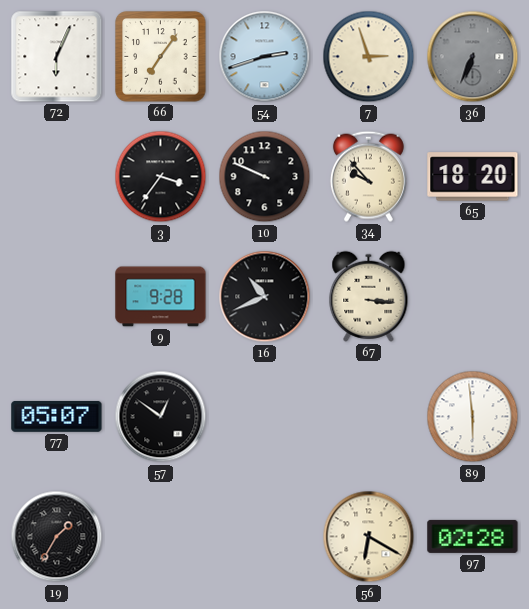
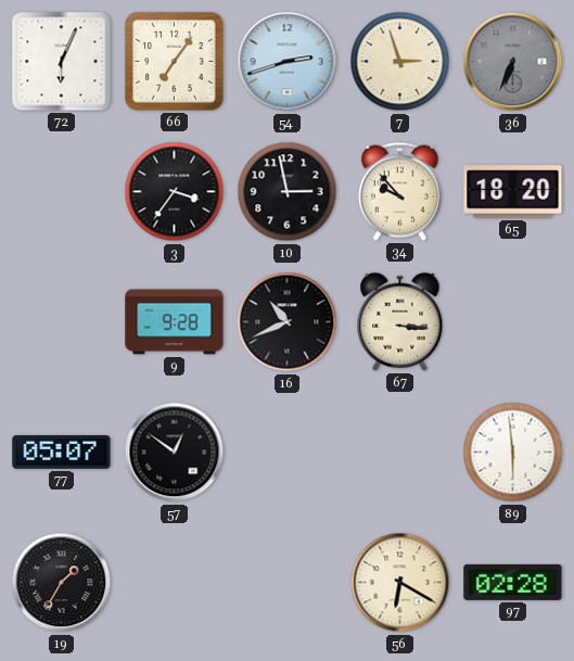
10: 9:49 -> 2:58 (288, 192)
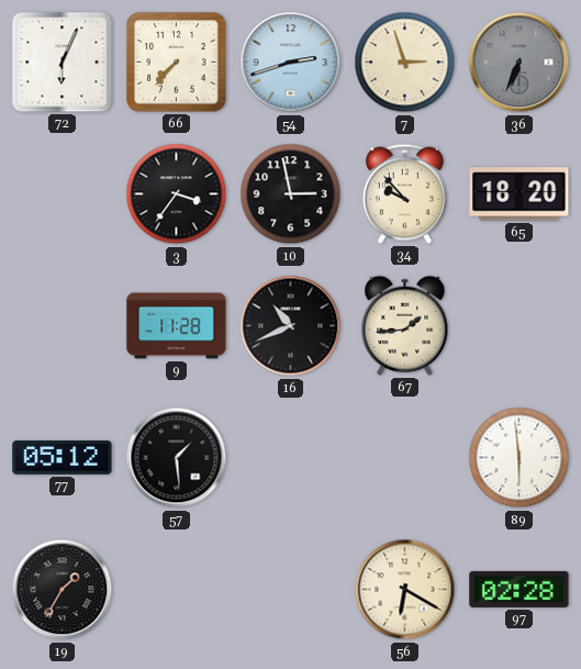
66: 7:06 -> 7:37 (177, 63)
9: 9:28 -> 11:28 (177, 326)
67: 3:16 -> 1:44 (405, 325)
77: 05:07 -> 05:12 (63, 457)
57: 12:51 -> 1:29 (177, 458)
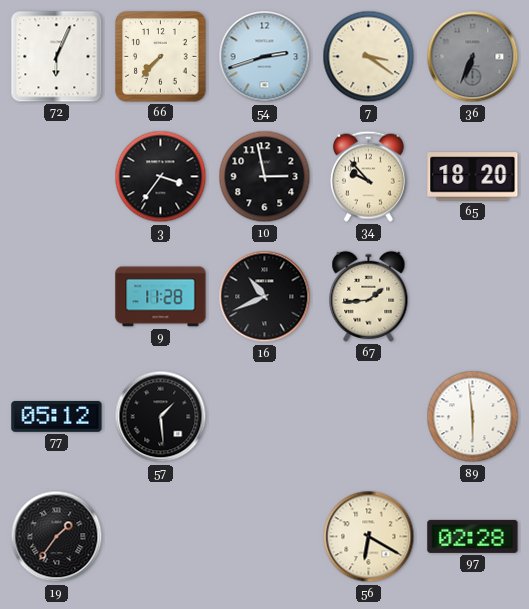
7: 2:57 -> 3:21 (369, 57)
19: 1:35 -> 1:36 (57, 537)
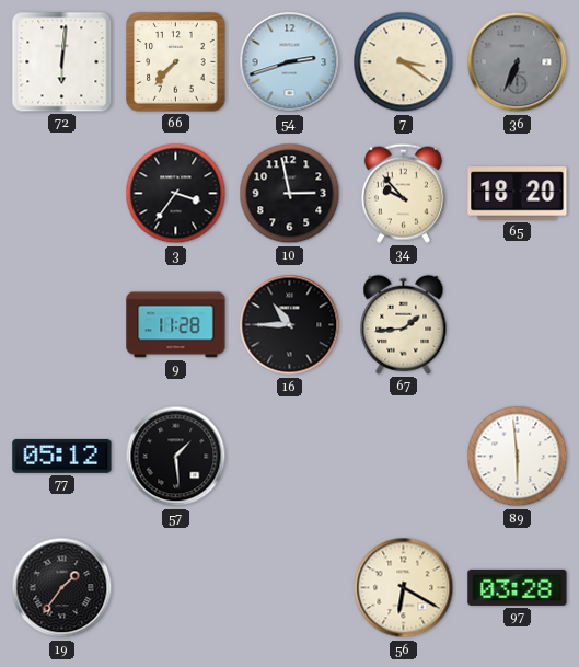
72: 6:04 -> 6:01 (62, 62)
16: 10:41 -> 10:45 (290, 325)
97: 02:28 -> 03:28 (518, 587)
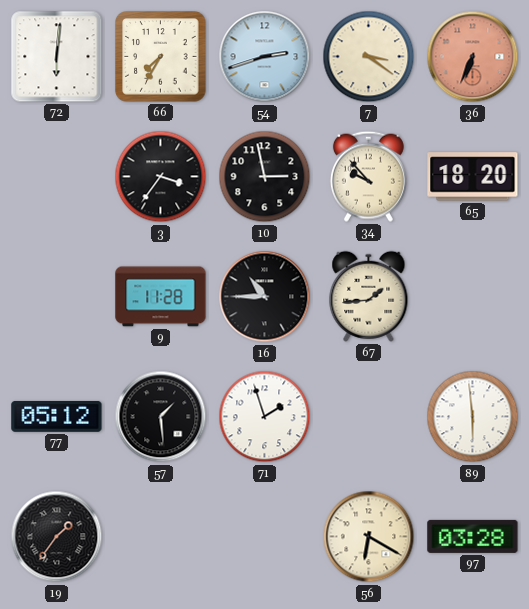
66: 7:37 -> 7:35 (161, 57)
36 dial: grey -> salmon (473, 57)
71: none -> 1:57 (265, 417)
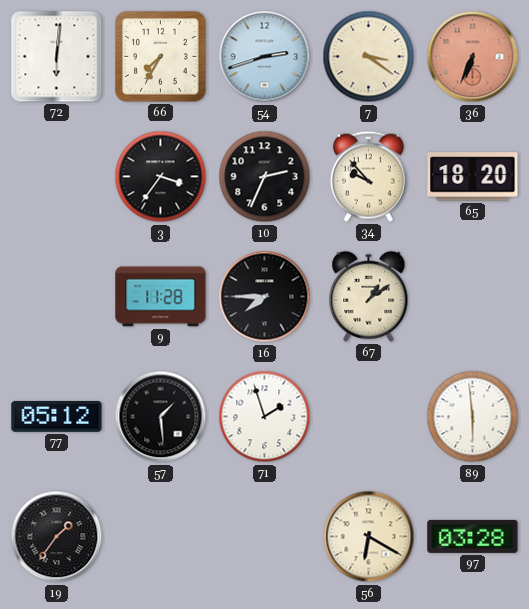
10: 2:58 -> 2:34 (265, 177)
16: 10:45 -> 7:45 (265, 297)
67: 1:44 -> 1:09 (369, 296)
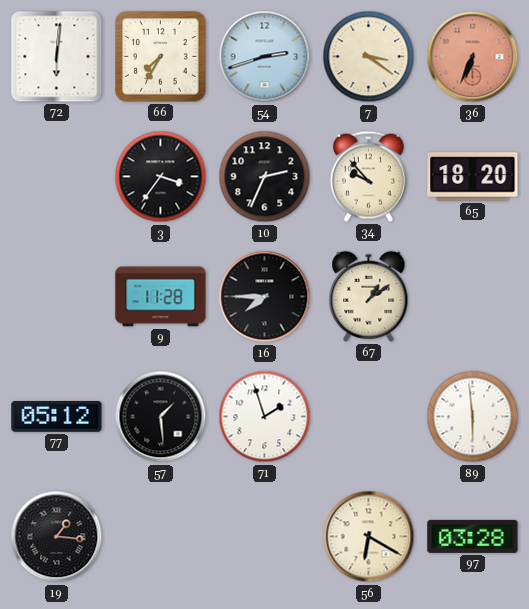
19: 1:36 -> 1:16 (57, 537)
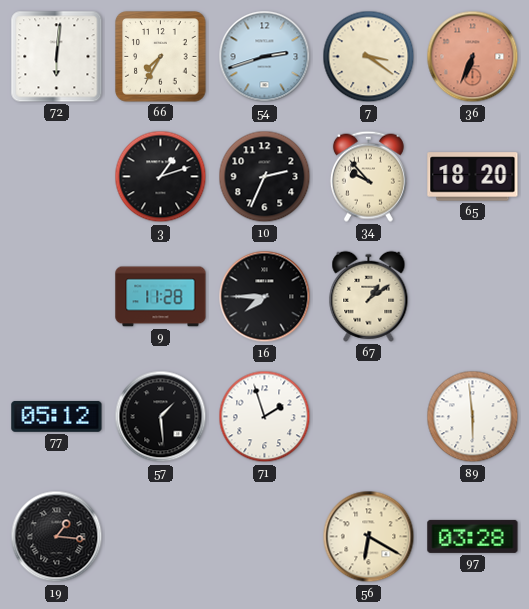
3: 3:36 -> 1:12 (161, 177)
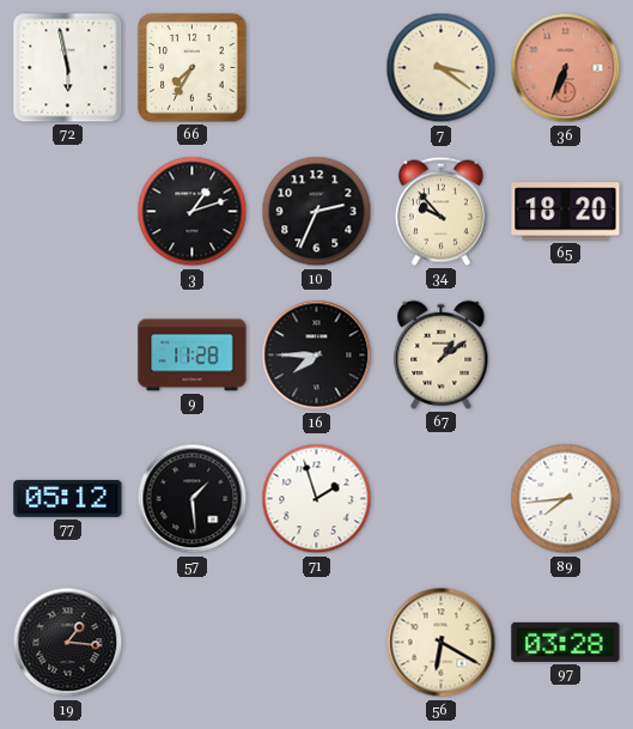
72: 6:01 -> 5:58 (68, 68)
54: 2:42 -> none (265, 57)
89: 5:59 -> 7:44 (566, 499)
